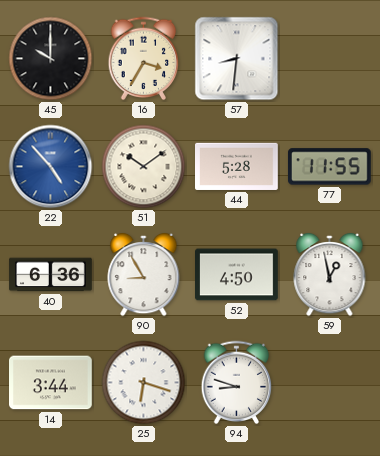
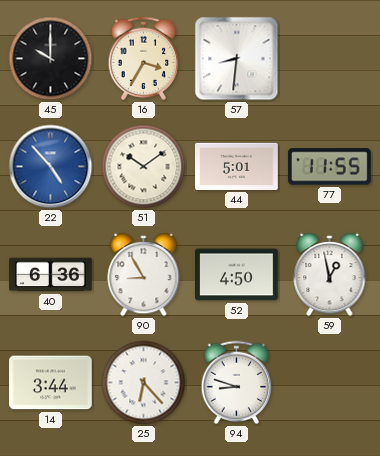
44: 5:28 -> 5:01 (237, 166)
25: 6:18 -> 6:23 (144, 383)
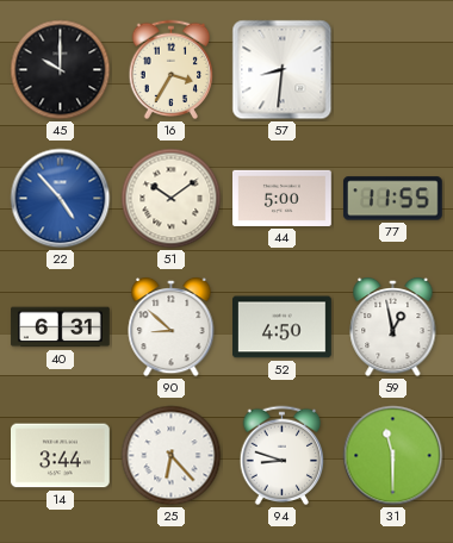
44: 5:01 -> 5:00 (283, 198)
40: 6:36 -> 6:31 (61, 327)
90: 8:55 -> 8:52 (172, 327)
31: none -> 11:30 (393, 456)
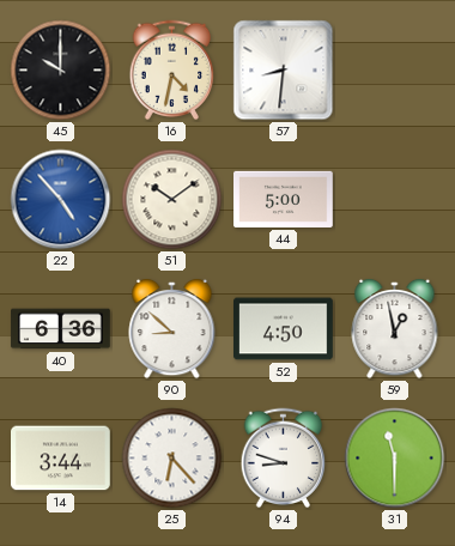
16: 3:35 -> 4:32 (172, 71)
77: 11:55 -> none (392, 199)
40: 6:31 -> 6:36 (61, 329)
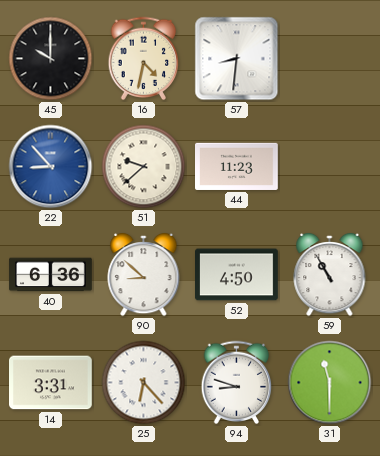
22: 4:53 -> 8:53 (51, 167)
51: 10:09 -> 9:38 (144, 167)
44: 5:00 -> 11:23 (237, 166)
59: 12:58 -> 10:55 (330, 275)
14: 3:44 -> 3:31 (51, 383)
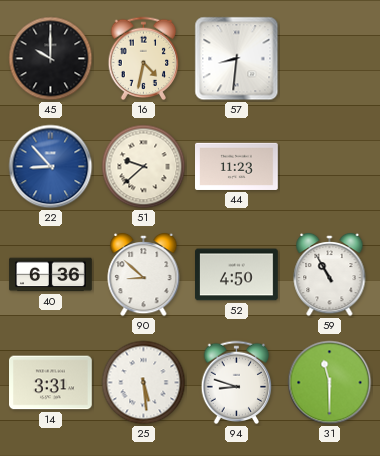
25: 6:23 -> 5:29 (144, 383)
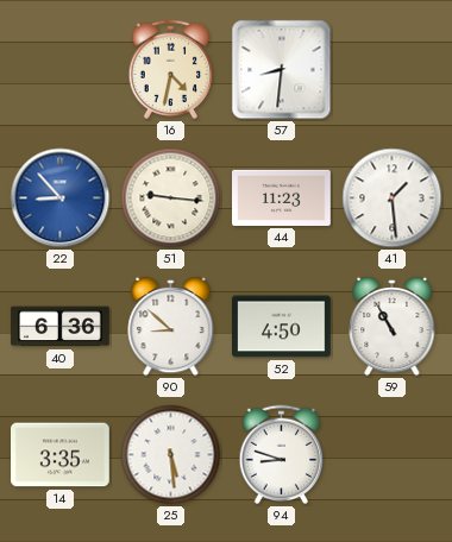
45: 10:00 -> none (51, 59)
51: 9:38 -> 9:16 (171, 198)
41: none -> 1:29 (393, 198)
14: 3:31 -> 3:35 (61, 455)
31: 11:30 -> none (330, 383)
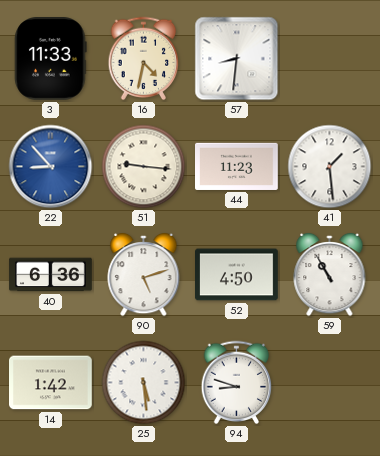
3: none -> 11:33 (51, 59)
90: 8:52 -> 5:12 (144, 275)
14: 3:35 -> 1:42 (51, 383)
